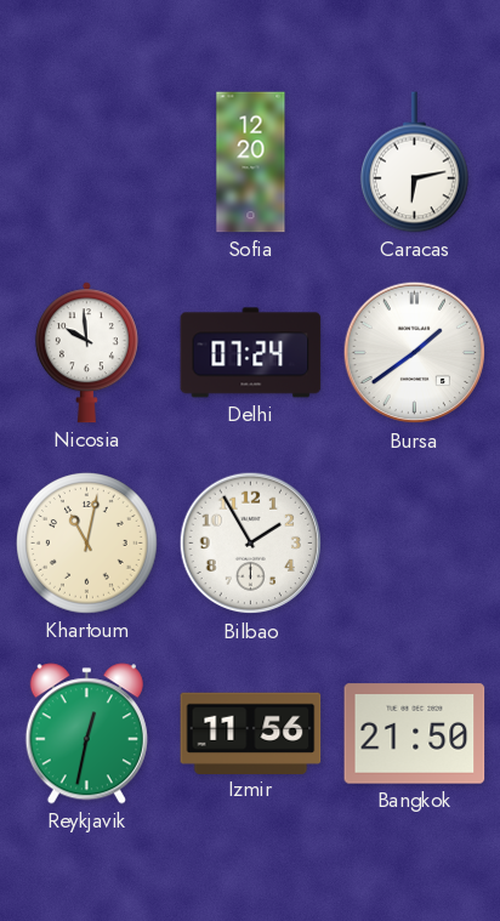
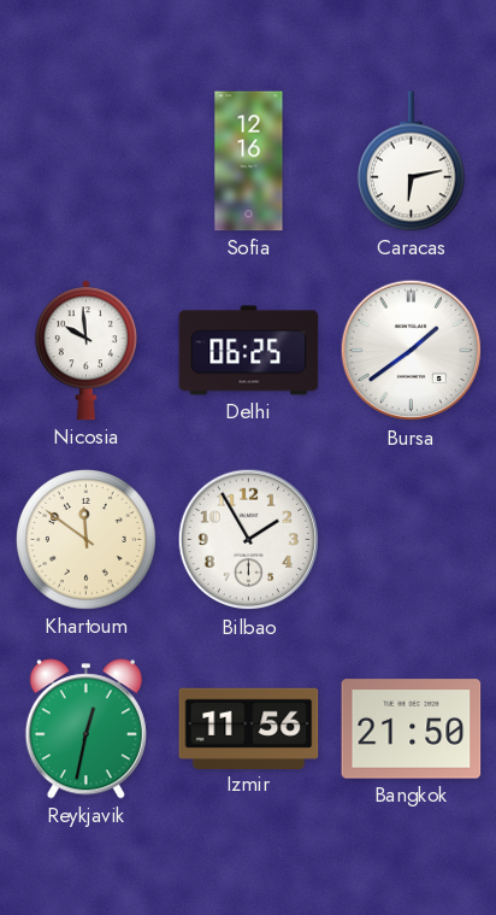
Sofia: 12:20 -> 12:16 (249, 162)
Delhi: 07:24 -> 06:25 (249, 351)
Khartoum: 11:02 -> 11:51 (87, 540)
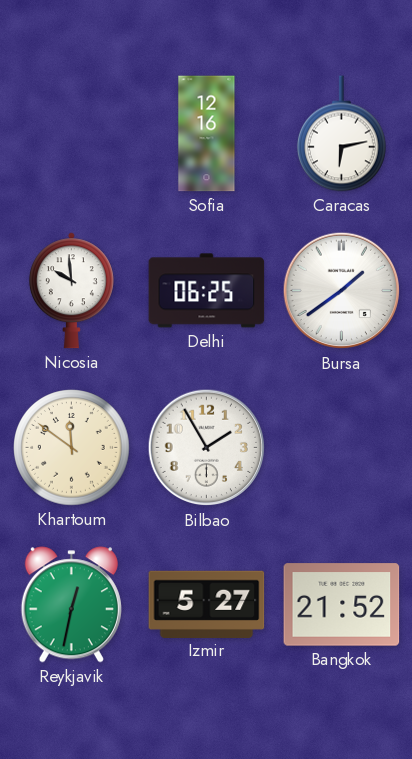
Izmir: 11:56 -> 5:27 (207, 604)
Bangkok: 21:50 -> 21:52 (342, 605)
